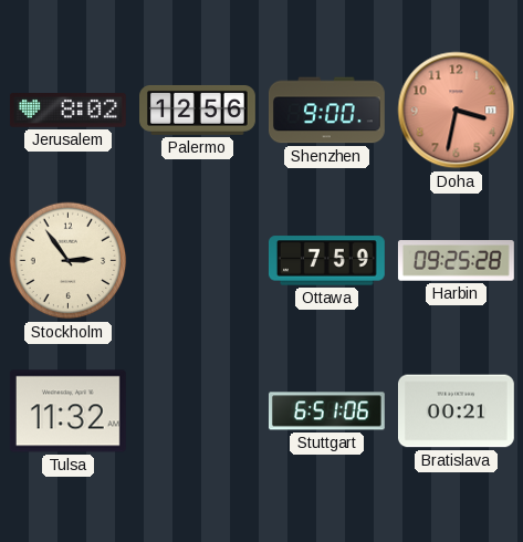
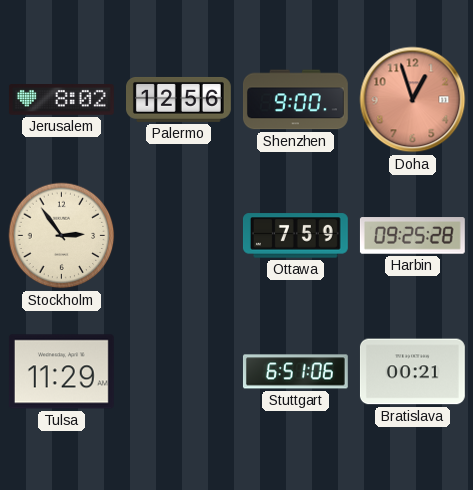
Doha: 3:32 -> 12:57 (413, 100)
Tulsa: 11:32 -> 11:29 (61, 372)
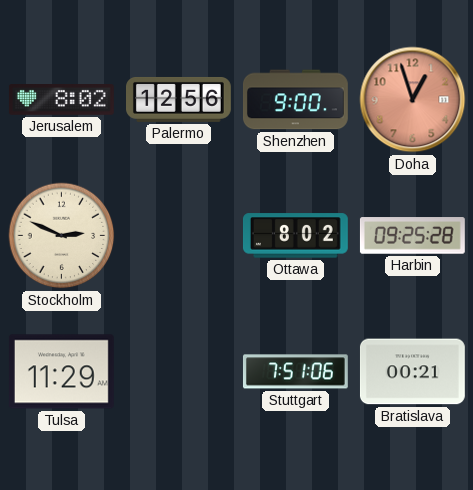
Stockholm: 2:54 -> 2:49 (62, 236)
Ottawa: 7:59 -> 8:02 (295, 236)
Stuttgart: 6:51 -> 7:51 (295, 372)
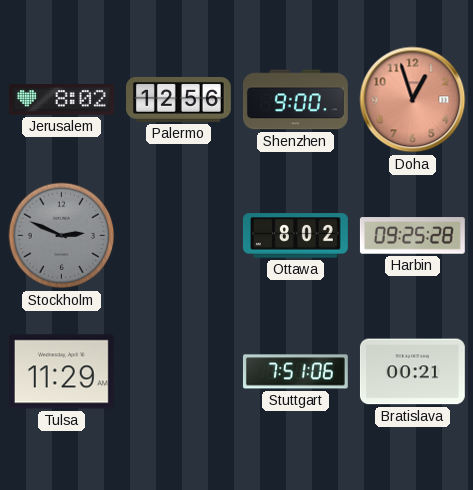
Stockholm dial: cream -> grey (62, 236)
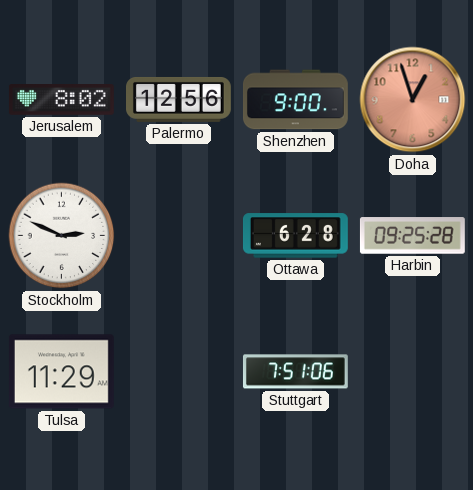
Stockholm dial: grey -> white (62, 236)
Ottawa: 8:02 -> 6:28 (295, 236)
Bratislava: 00:21 -> none (412, 372)
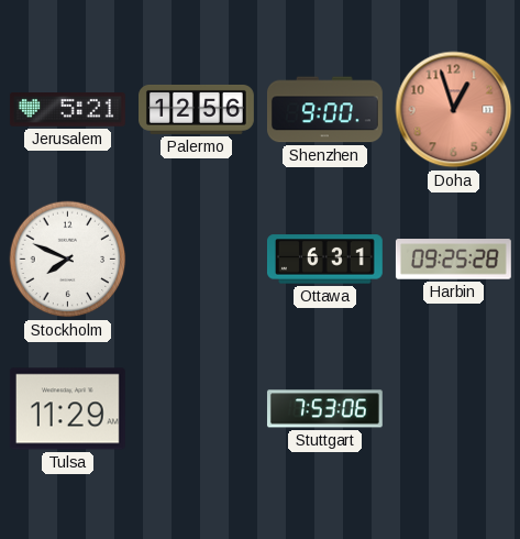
Jerusalem: 8:02 -> 5:21 (67, 110)
Stockholm: 2:49 -> 7:49 (68, 260)
Ottawa: 6:28 -> 6:31 (324, 260)
Stuttgart: 7:51 -> 7:53 (324, 409)
